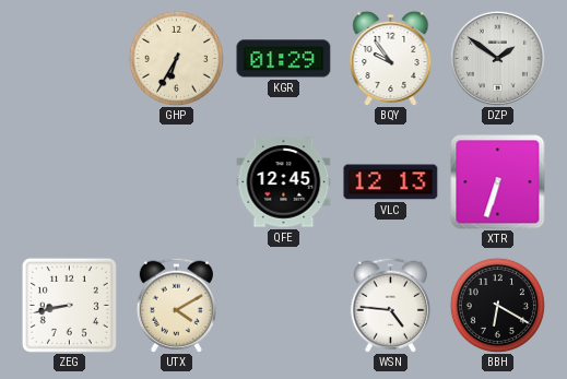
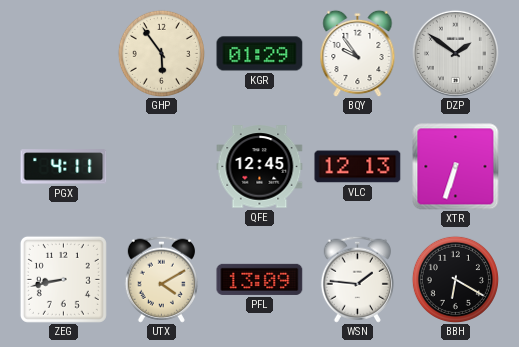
GHP: 6:35 -> 5:54 (161, 53)
PGX: none -> 4:11 (64, 167)
PFL: none -> 13:09 (260, 279)
WSN: 4:46 -> 1:46 (357, 279)
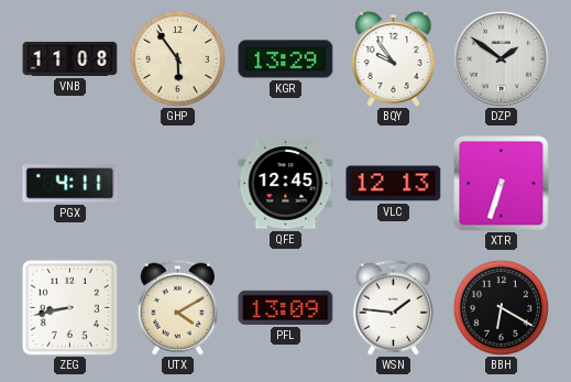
VNB: none -> 11:08 (70, 58)
KGR: 01:29 -> 13:29 (286, 59)
